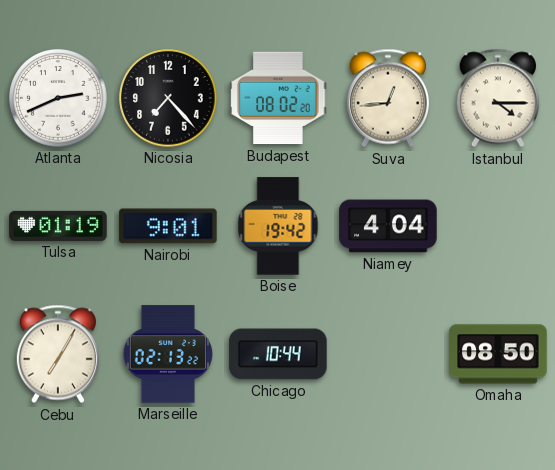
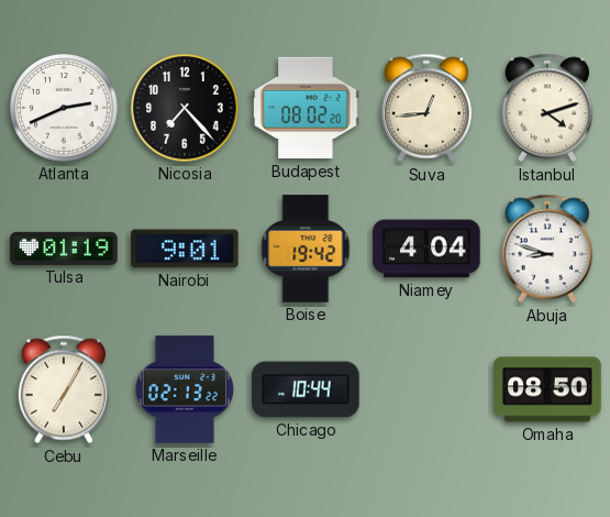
Istanbul: 4:15 -> 4:12 (547, 108)
Abuja: none -> 8:48 (547, 249)
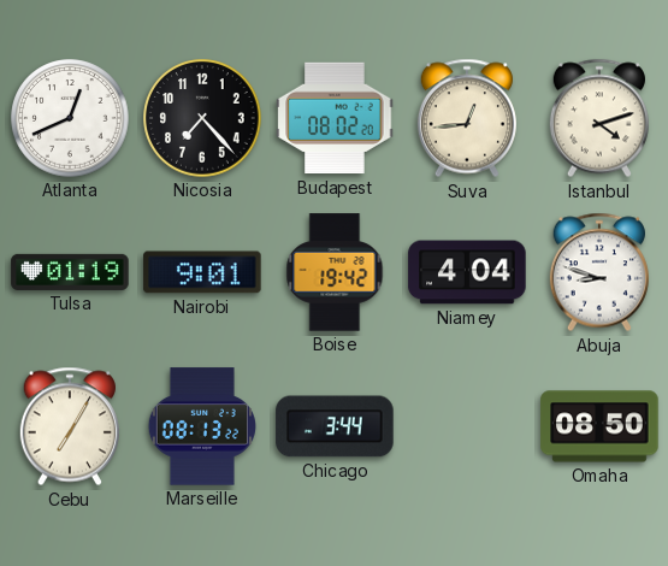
Atlanta: 2:41 -> 12:41 (70, 118)
Marseille: 02:13 -> 08:13 (201, 426)
Chicago: 10:44 -> 3:44 (335, 426)
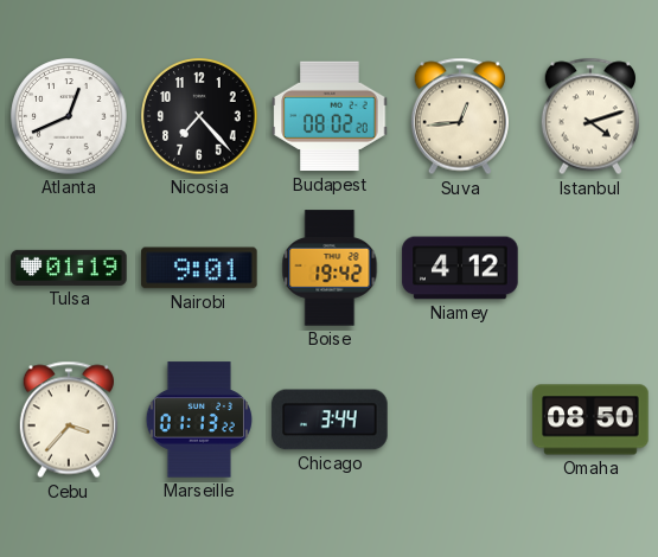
Niamey: 4:04 -> 4:12 (460, 268)
Abuja: 8:48 -> none (599, 272)
Cebu: 7:05 -> 3:37 (69, 420)
Marseille: 08:13 -> 01:13 (198, 420)
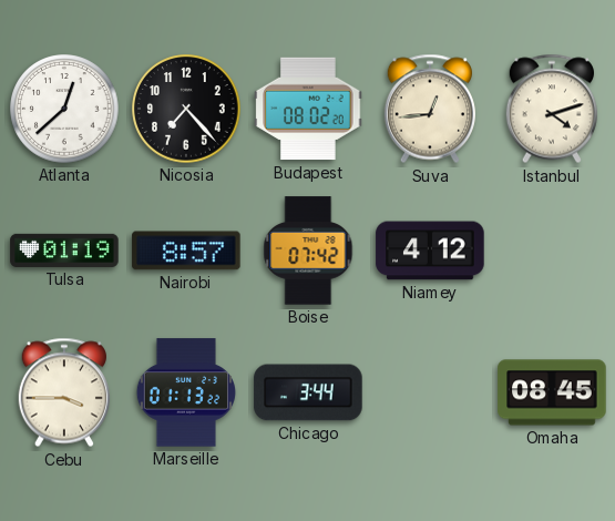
Atlanta: 12:41 -> 12:38 (64, 109)
Nairobi: 9:01 -> 8:57 (186, 251)
Boise: 19:42 -> 07:42 (308, 251)
Cebu: 3:37 -> 3:45 (64, 392)
Omaha: 08:50 -> 08:45 (552, 392)
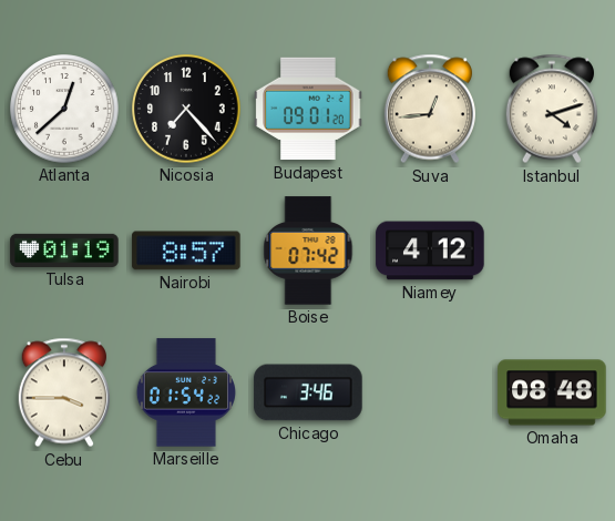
Budapest: 08:02 -> 09:01 (308, 109)
Marseille: 01:13 -> 01:54 (185, 392)
Chicago: 3:44 -> 3:46 (308, 392)
Omaha: 08:45 -> 08:48 (552, 392)
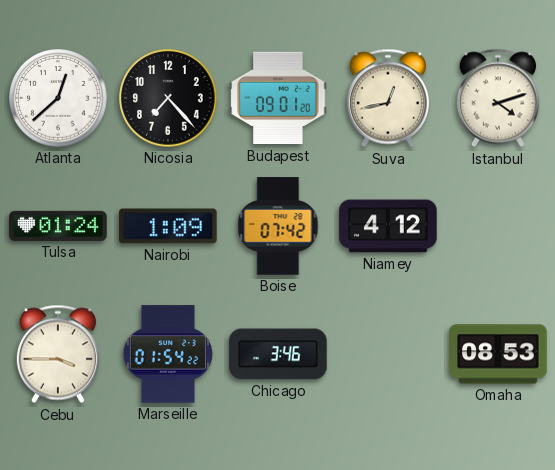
Suva: 12:44 -> 12:43 (388, 98)
Tulsa: 01:19 -> 01:24 (58, 226)
Nairobi: 8:57 -> 1:09 (168, 226)
Omaha: 08:48 -> 08:53 (498, 354)
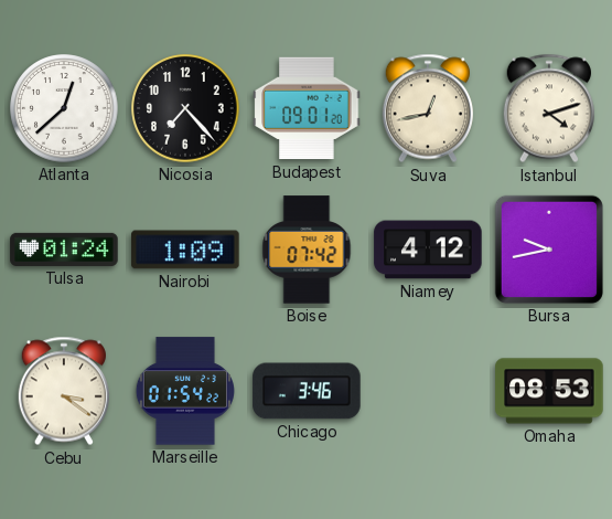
Bursa: none -> 9:43 (549, 250)
Cebu: 3:45 -> 3:21 (64, 391)
